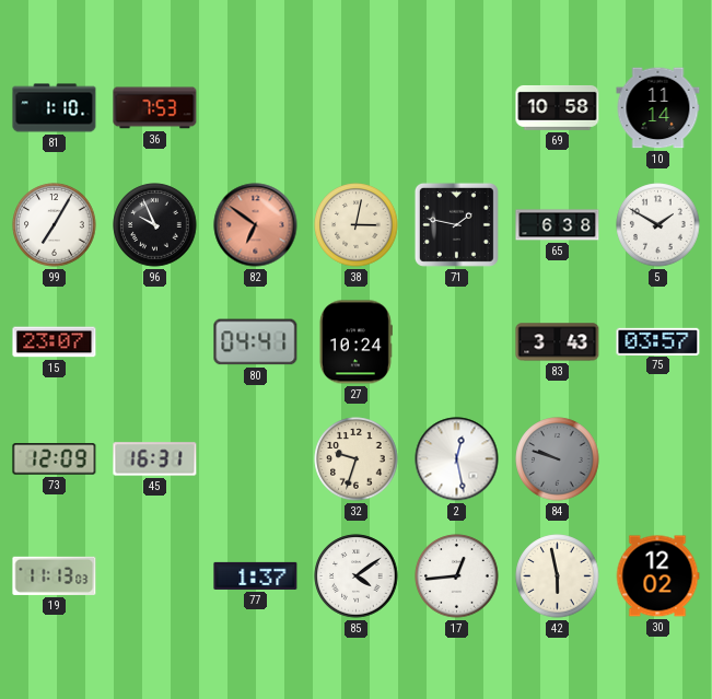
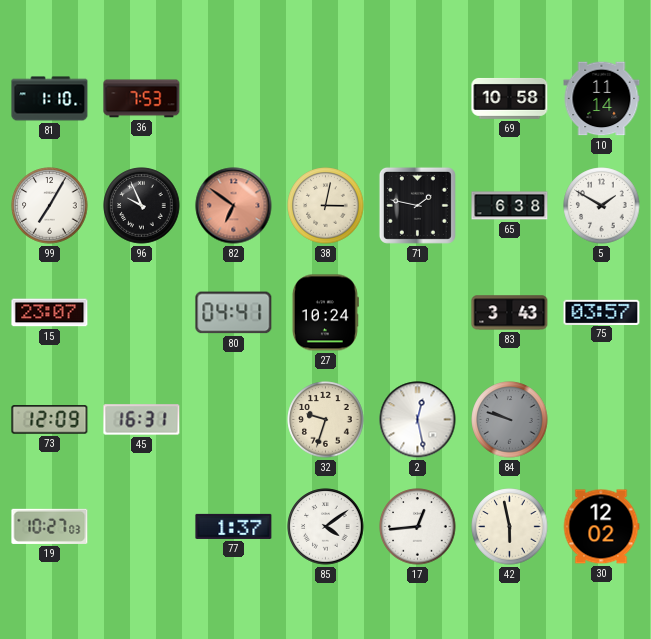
19: 11:13 -> 10:27 (50, 526)
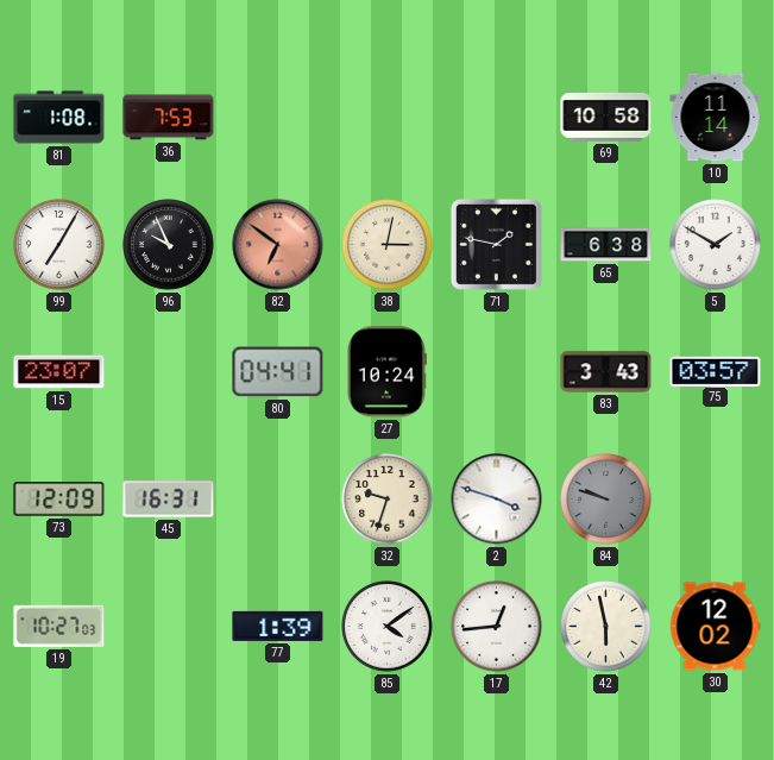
81: 1:10 -> 1:08 (59, 118)
2: 12:28 -> 3:48 (497, 500)
77: 1:37 -> 1:39 (278, 626)
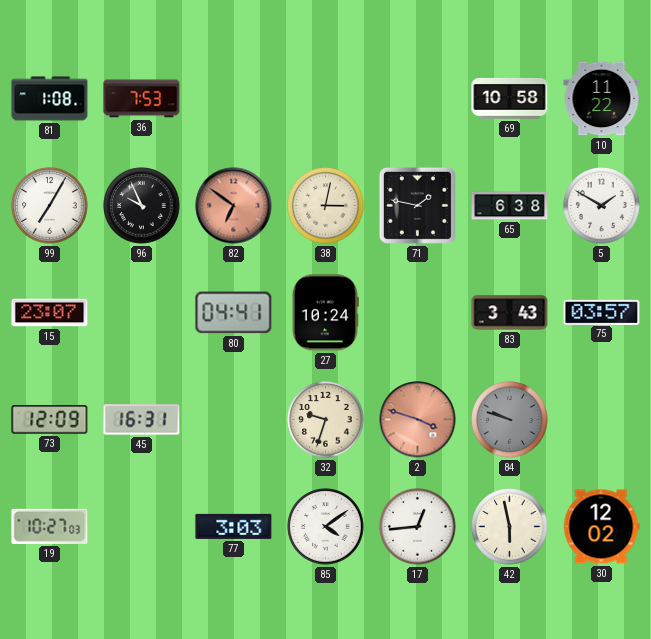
10: 11:14 -> 11:22 (602, 99)
2 dial: white -> salmon (418, 420)
77: 1:39 -> 3:03 (234, 526)
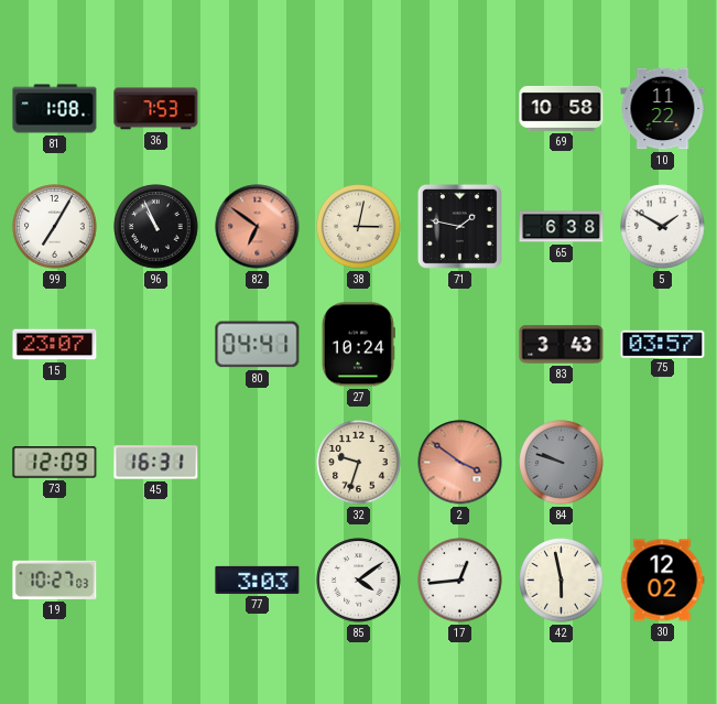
96: 9:56 -> 10:56 (156, 227)
2: 3:48 -> 3:51 (460, 463)
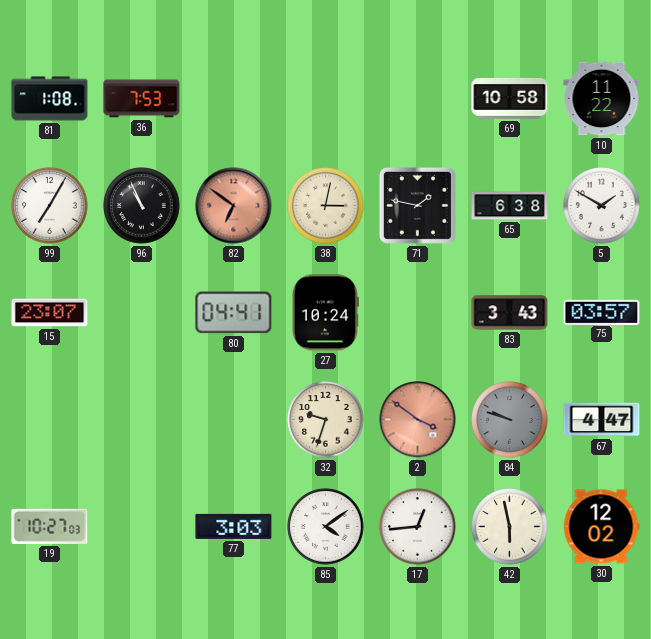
73: 12:09 -> none (55, 463)
45: 16:31 -> none (156, 463)
67: none -> 4:47 (602, 420)
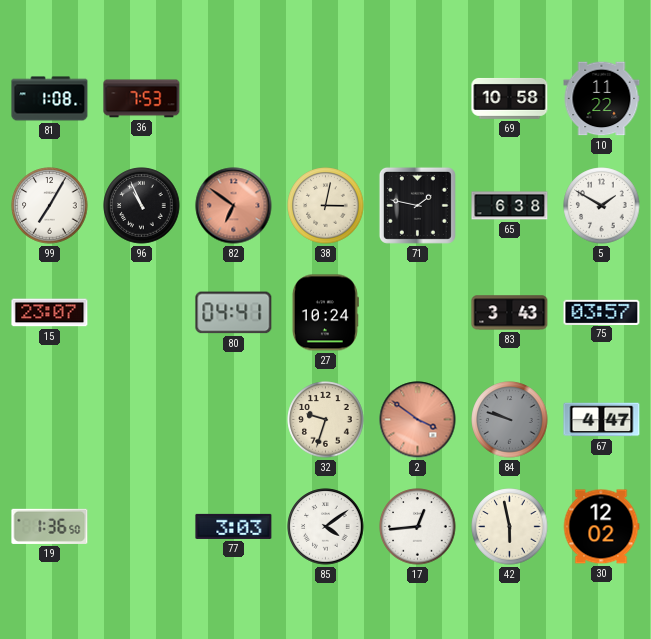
19: 10:27 -> 1:36 (50, 526)
